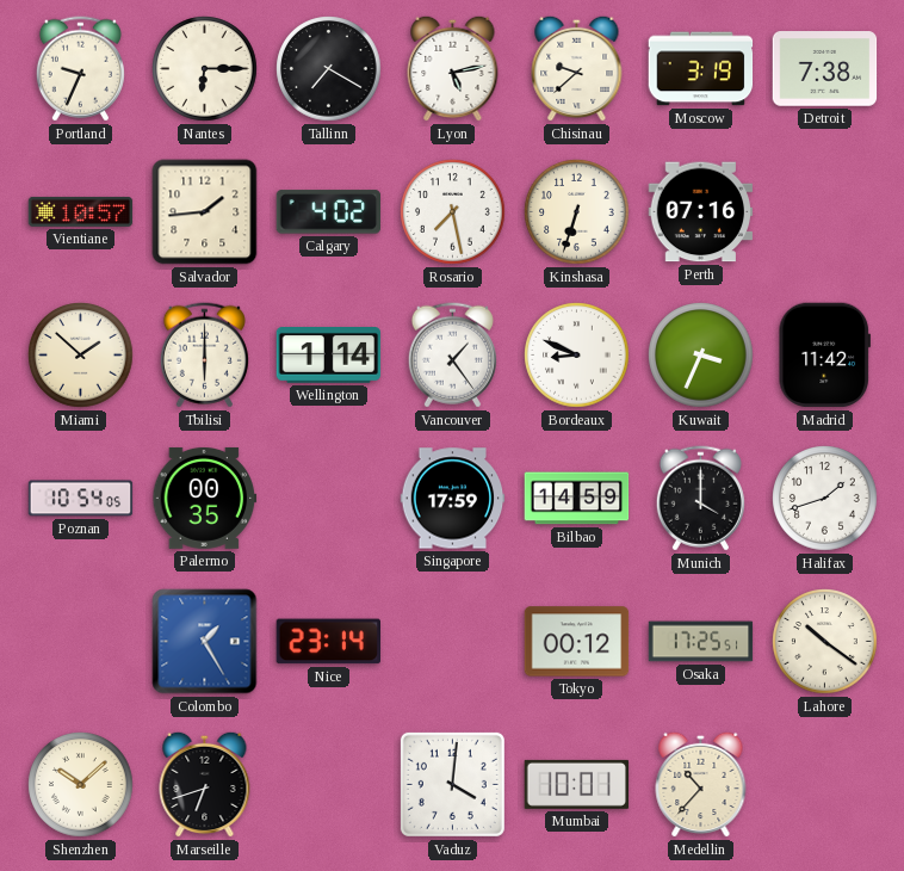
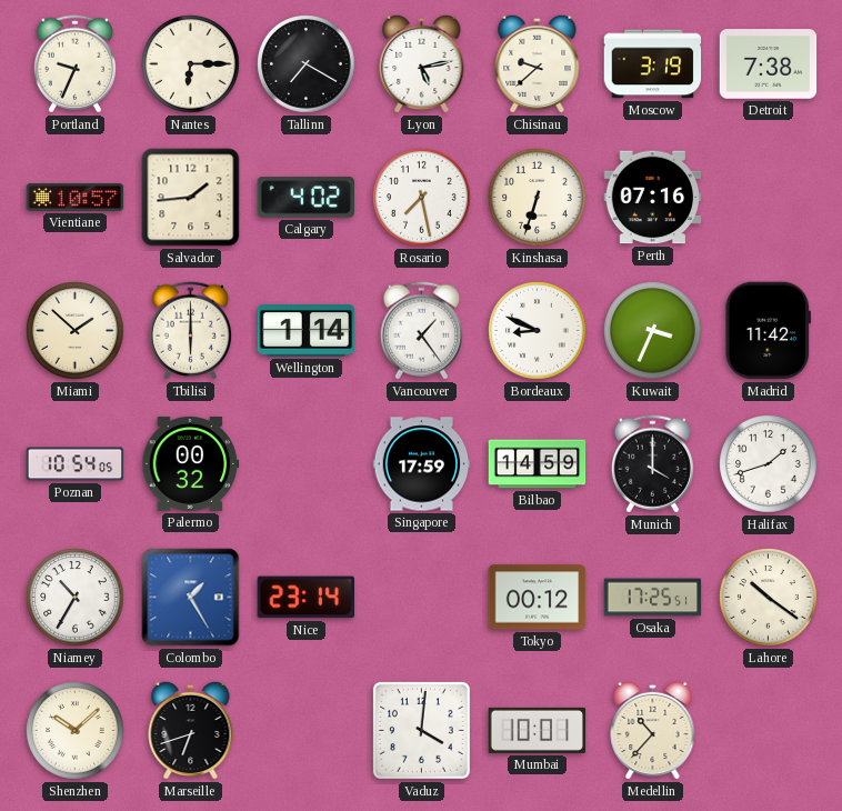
Palermo: 00:35 -> 00:32 (191, 463)
Niamey: none -> 10:35 (76, 598)
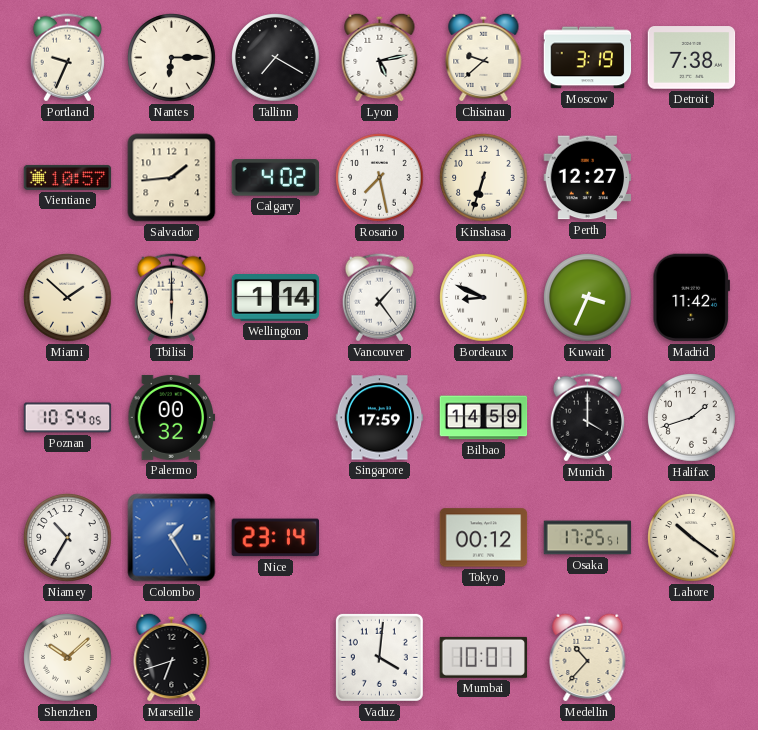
Perth: 07:16 -> 12:27 (588, 178)
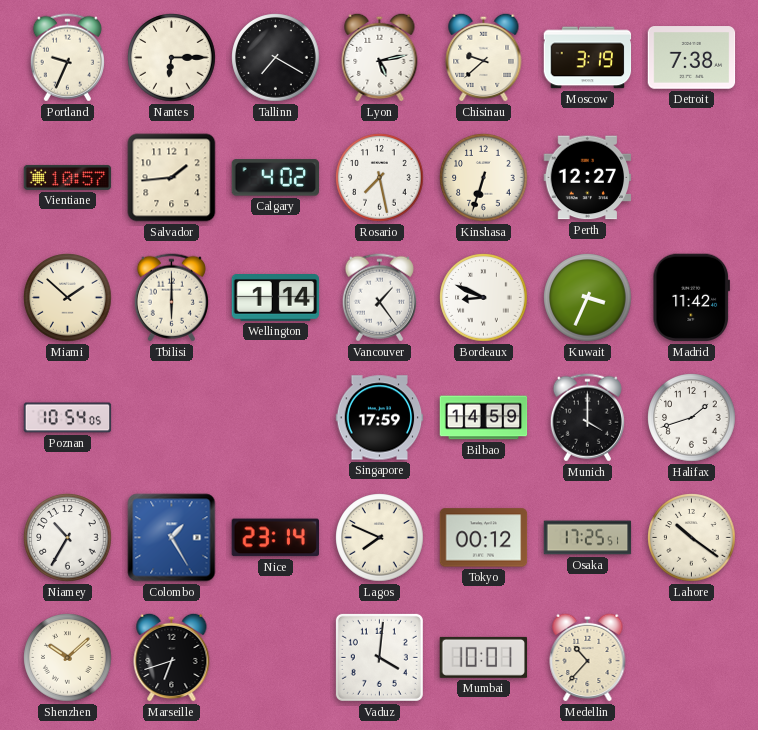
Palermo: 00:32 -> none (172, 417)
Lagos: none -> 7:49 (380, 538)
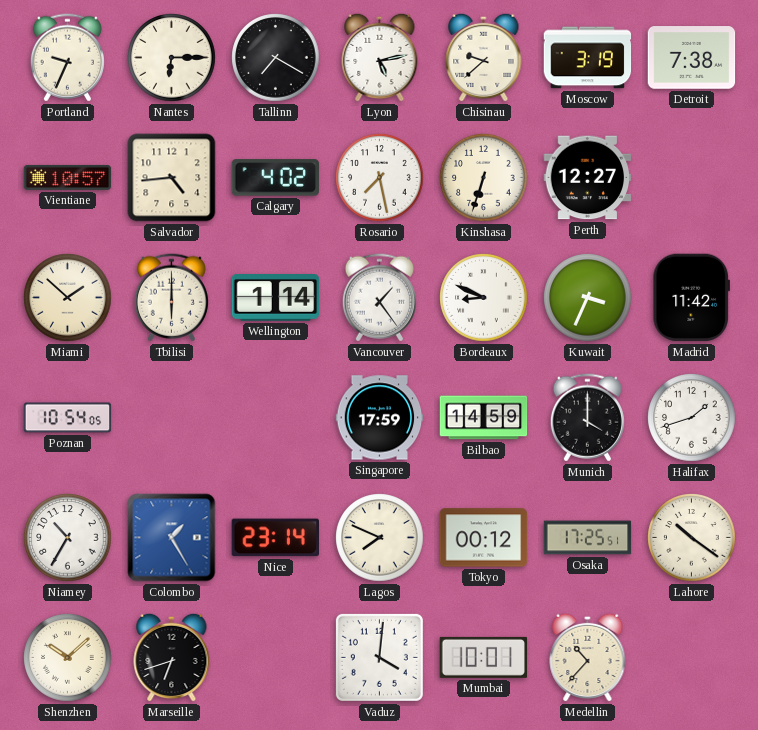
Salvador: 1:44 -> 4:44 (172, 178)
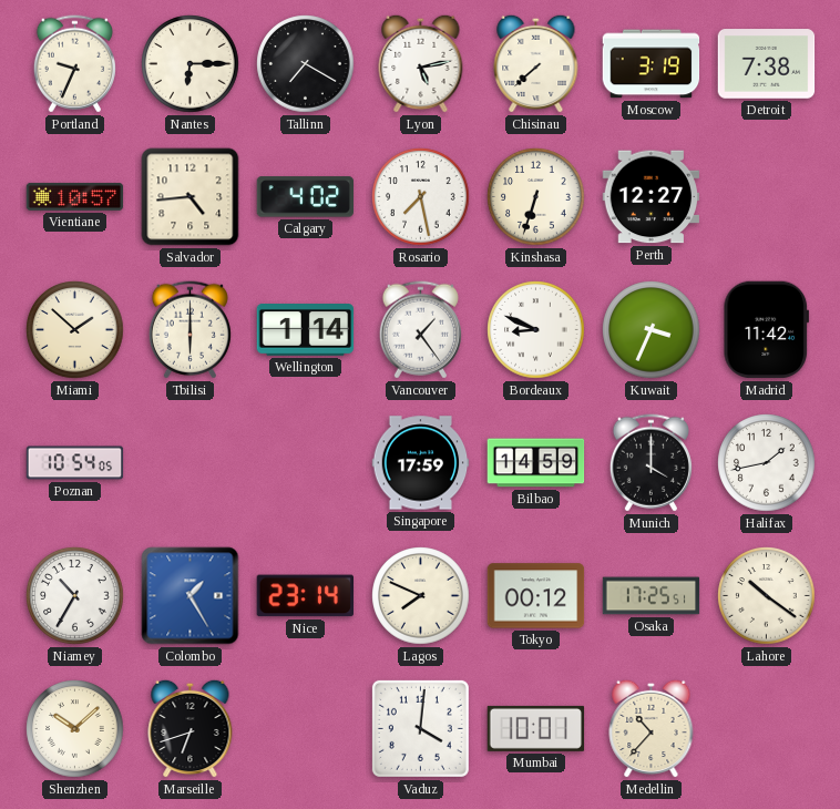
Chisinau: 9:38 -> 7:38 (536, 63)
Halifax: 1:42 -> 1:43 (767, 463)
